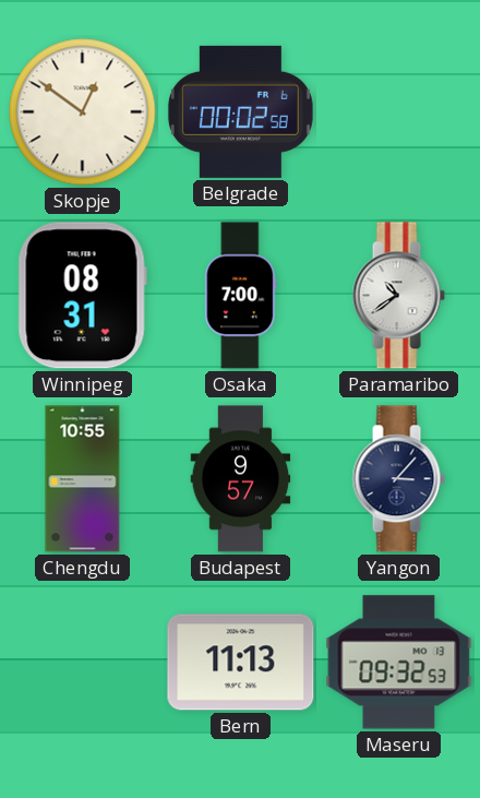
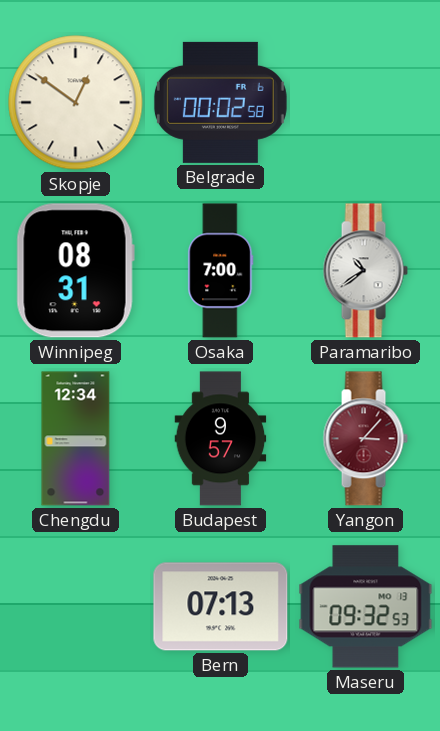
Chengdu: 10:55 -> 12:34 (76, 439)
Yangon dial: navy -> burgundy (365, 439)
Bern: 11:13 -> 07:13 (221, 607)
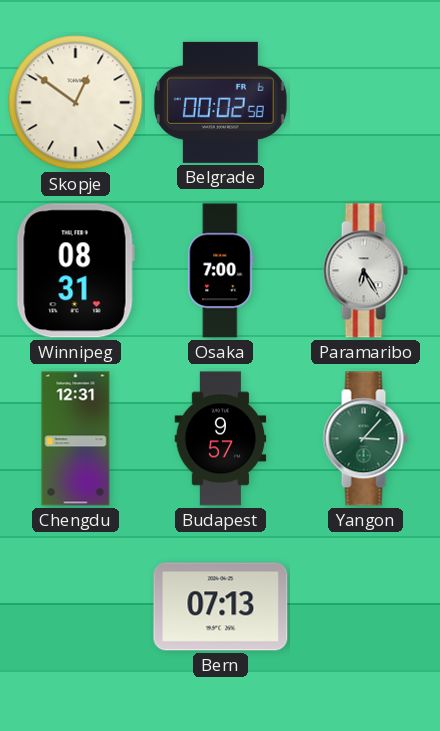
Paramaribo: 10:39 -> 6:25 (365, 271)
Chengdu: 12:34 -> 12:31 (76, 439)
Yangon dial: burgundy -> green (365, 439)
Maseru: 09:32 -> none (366, 607)
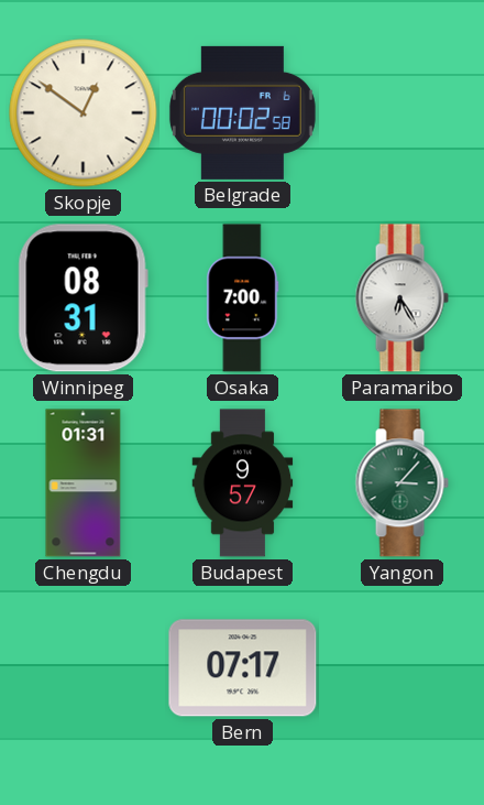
Chengdu: 12:31 -> 01:31 (84, 483)
Bern: 07:13 -> 07:17 (243, 668)
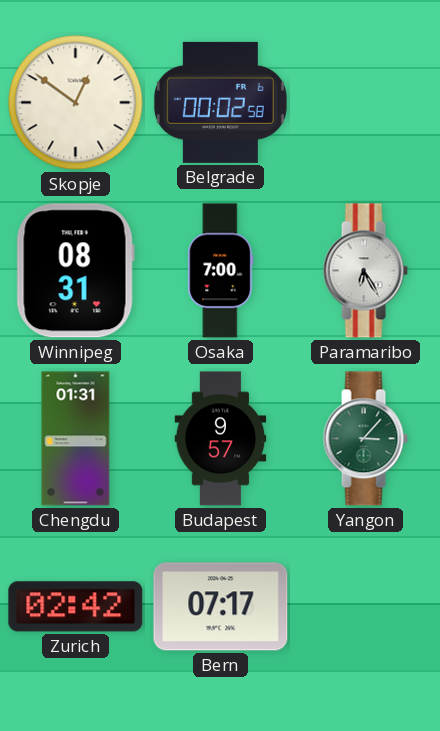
Zurich: none -> 02:42 (76, 607)
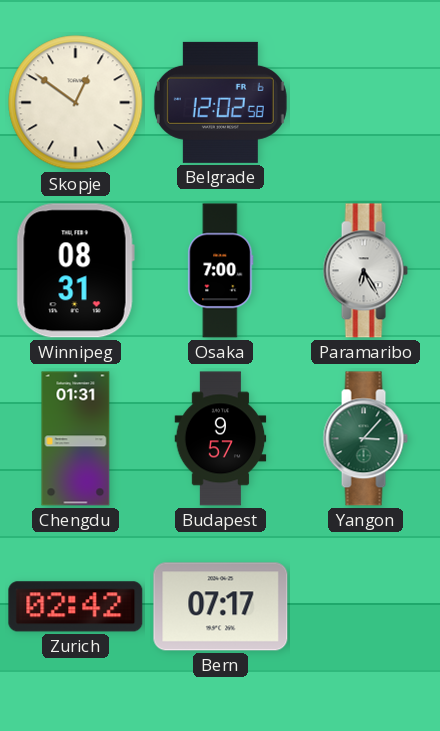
Belgrade: 00:02 -> 12:02 (220, 102)
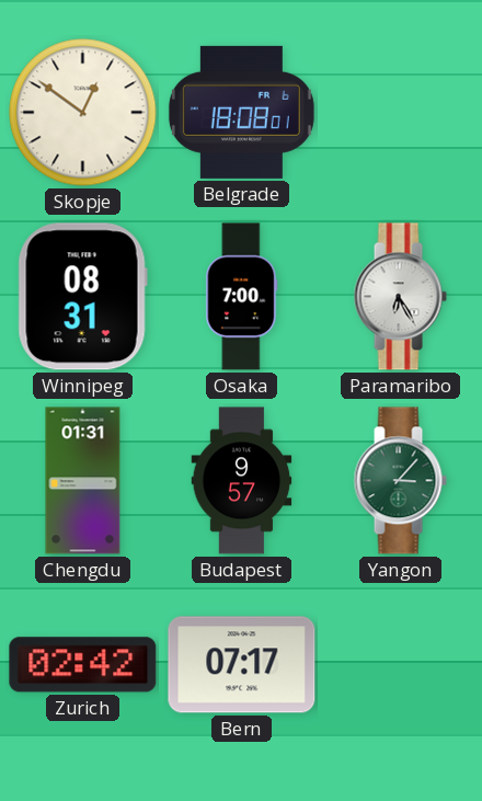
Belgrade: 12:02 -> 18:08 (241, 112)
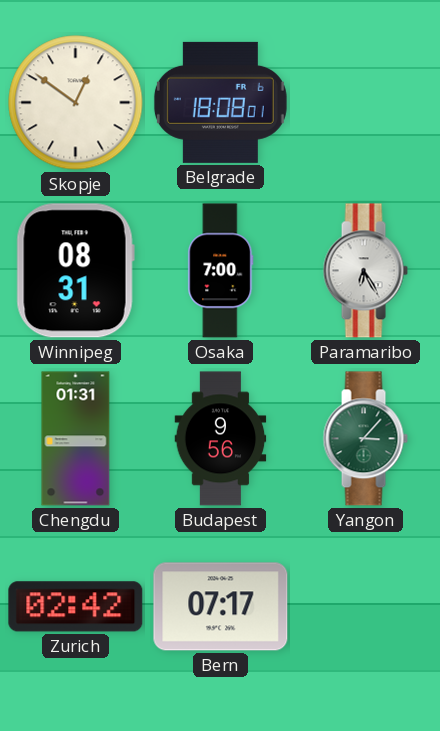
Budapest: 9:57 -> 9:56 (221, 439)
